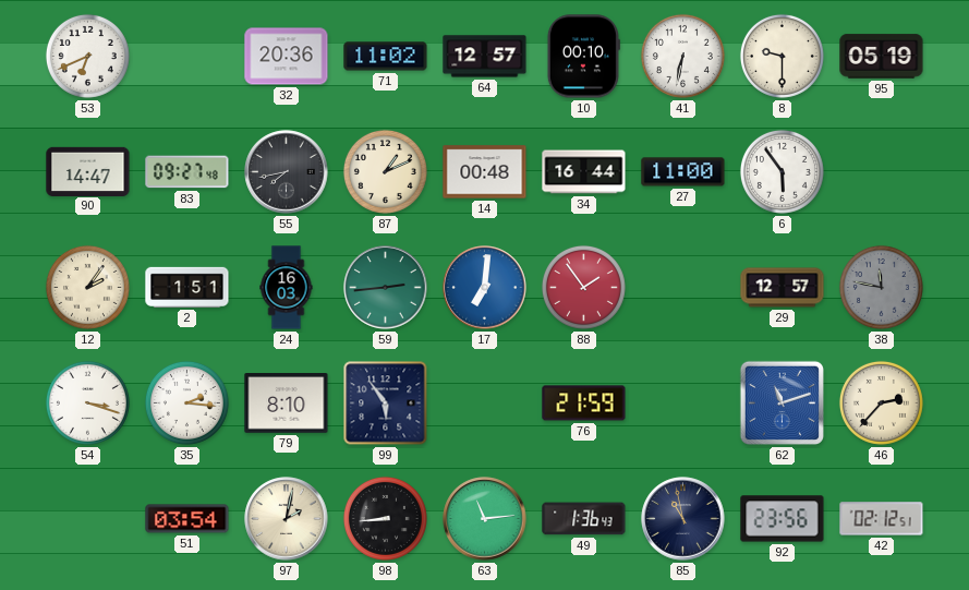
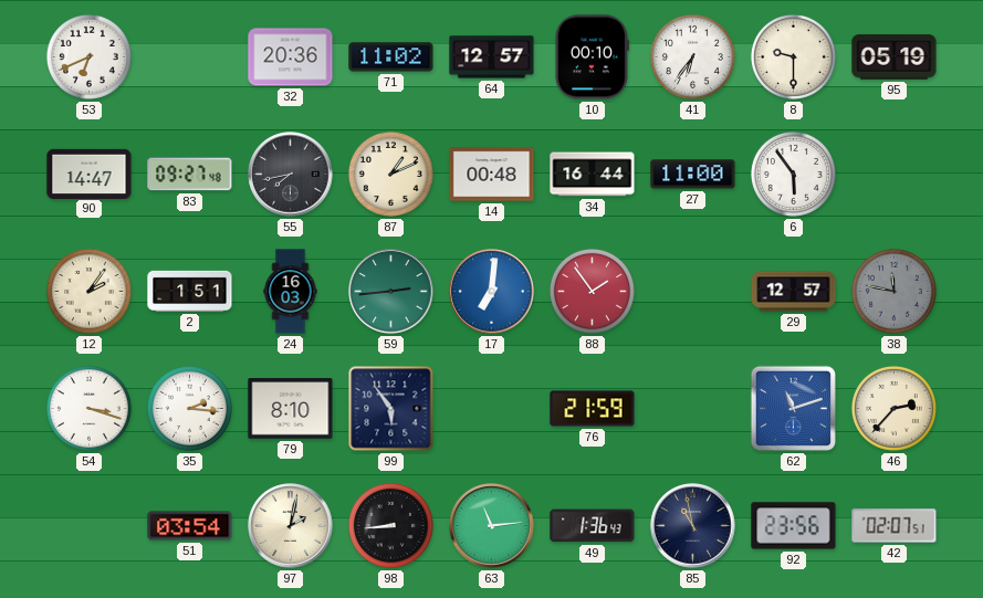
41: 6:32 -> 6:36 (692, 56)
42: 02:12 -> 02:07 (895, 526)
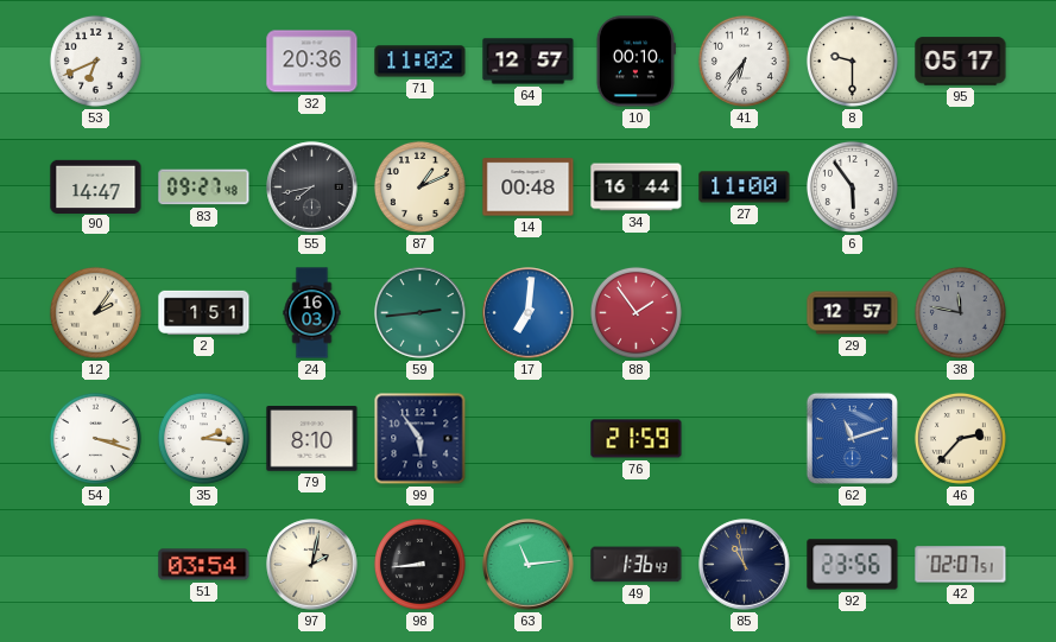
95: 05:19 -> 05:17 (961, 62)
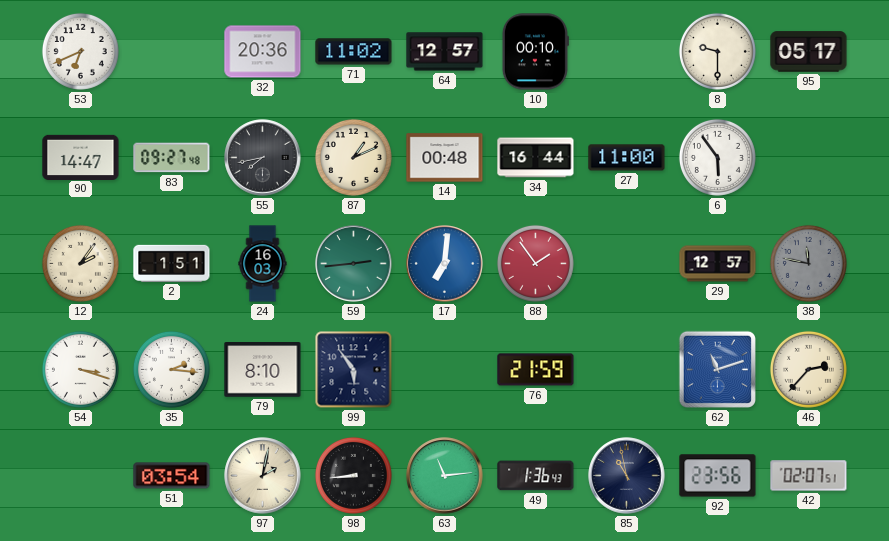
41: 6:36 -> none (744, 61)
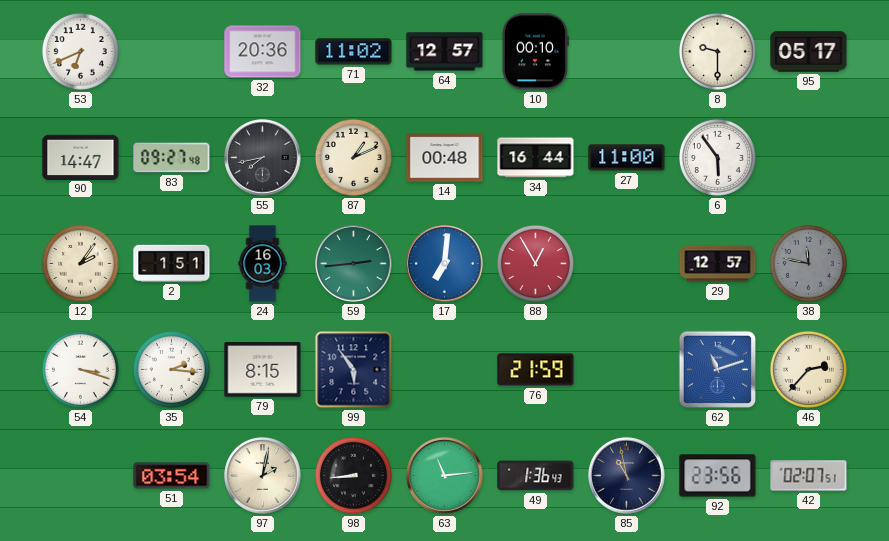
88: 1:54 -> 12:55 (535, 263)
79: 8:10 -> 8:15 (263, 370)
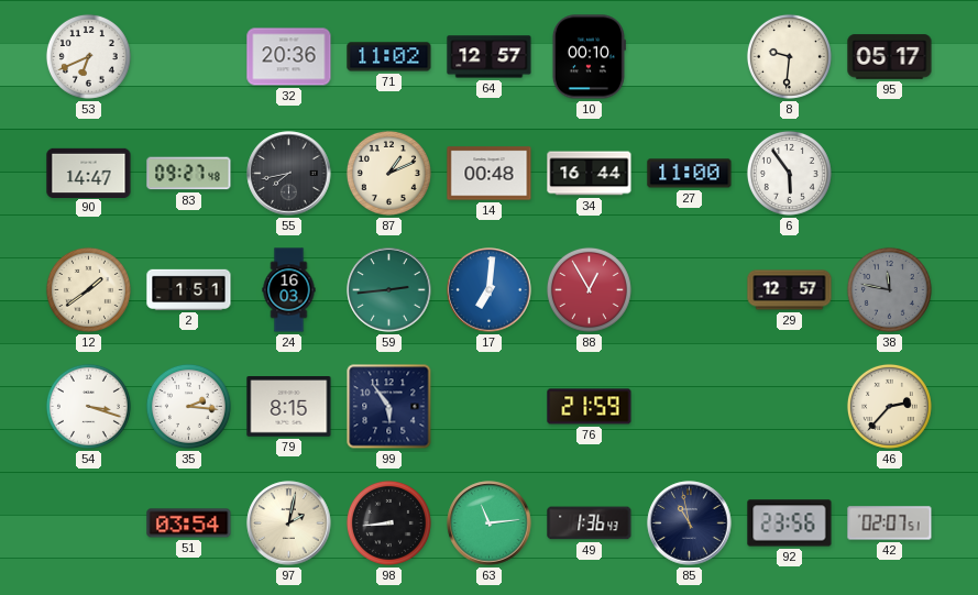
8: 9:30 -> 9:31 (789, 56)
12: 2:06 -> 1:39 (88, 289)
62: 11:12 -> none (717, 369)
